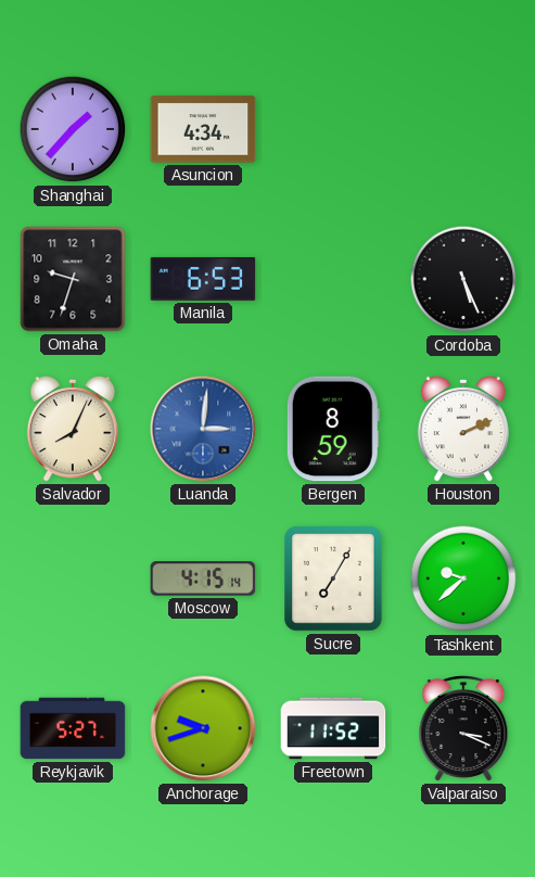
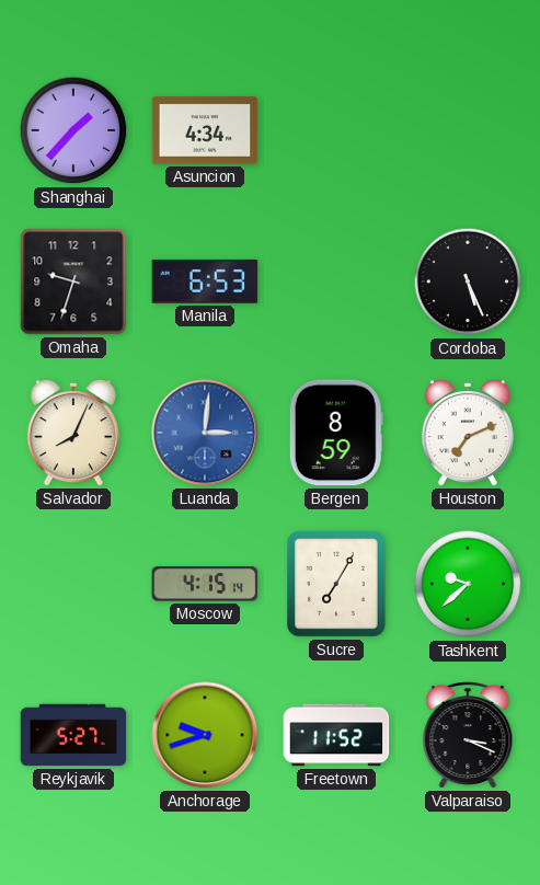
Houston: 2:11 -> 7:11 (468, 433)
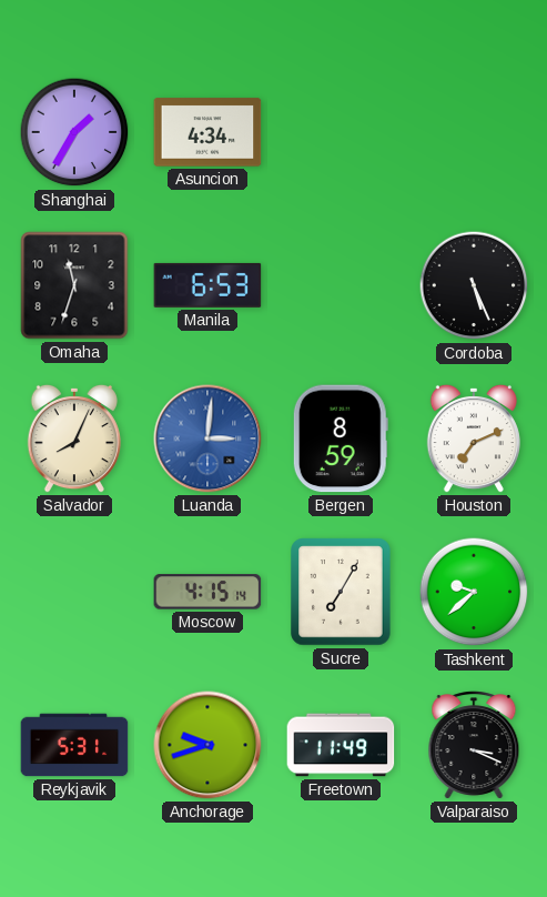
Shanghai: 1:37 -> 1:35 (74, 132)
Omaha: 9:33 -> 11:33 (74, 285)
Reykjavik: 5:27 -> 5:31 (74, 745)
Freetown: 11:52 -> 11:49 (341, 745)
